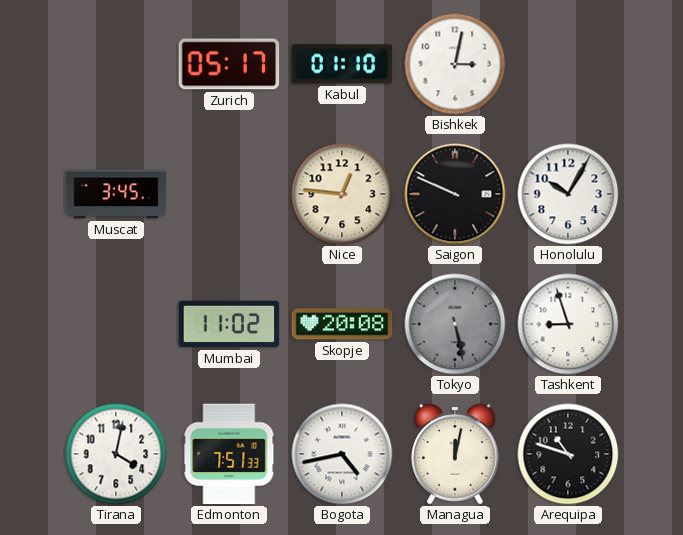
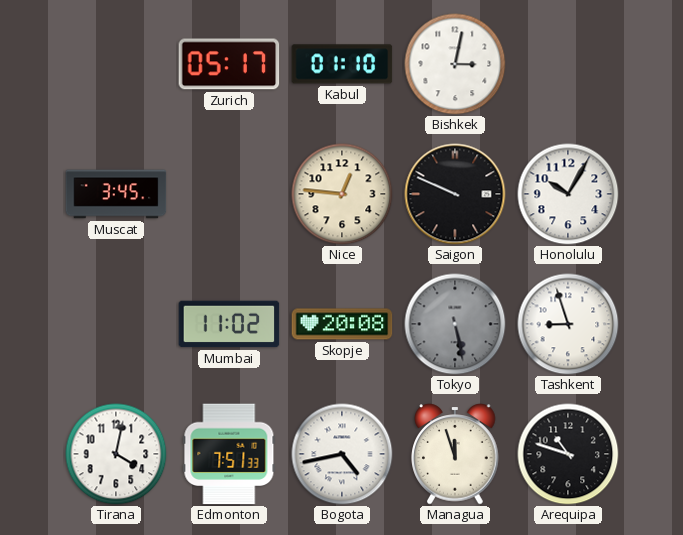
Managua: 12:02 -> 11:57 (455, 454)
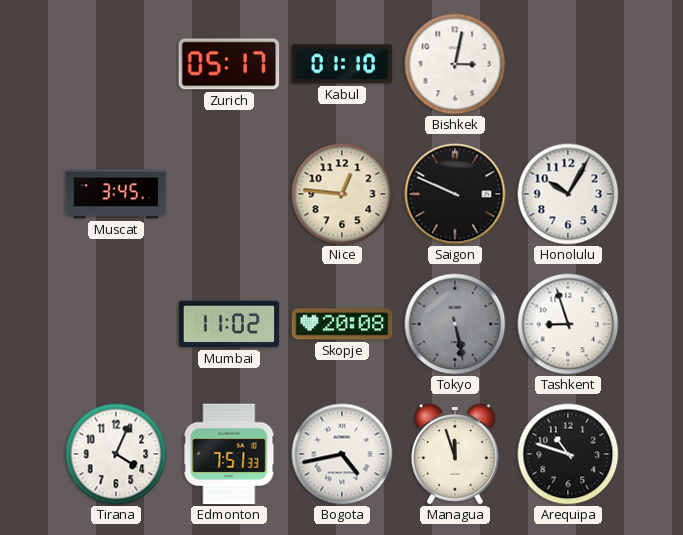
Tirana: 4:02 -> 4:04 (116, 454)
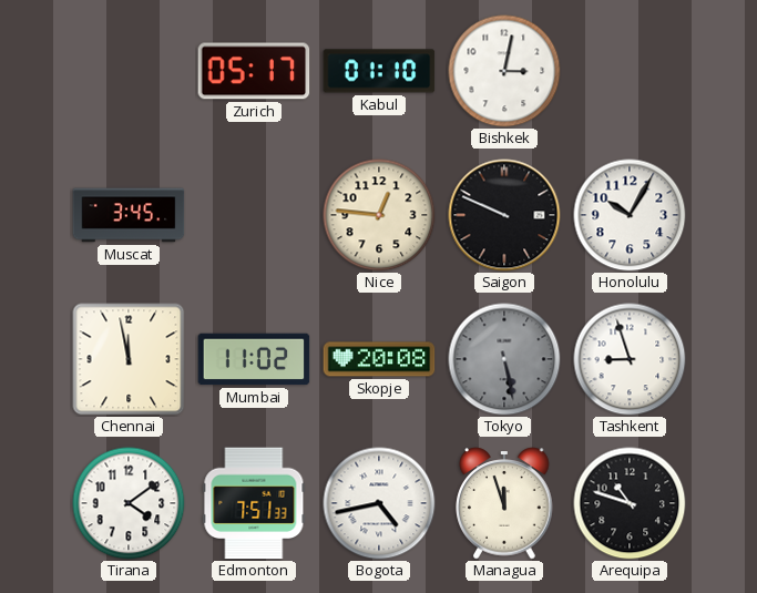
Chennai: none -> 11:58 (129, 359)
Tirana: 4:04 -> 4:09 (129, 503)
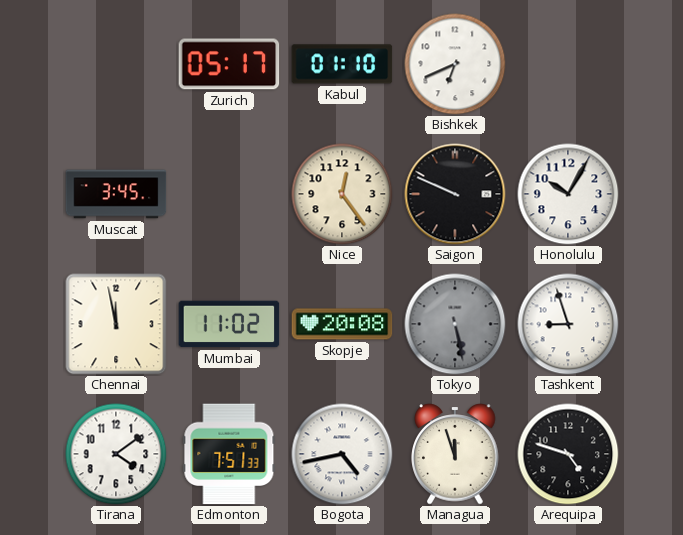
Bishkek: 3:02 -> 6:41 (455, 64)
Nice: 12:46 -> 12:24 (342, 194)
Arequipa: 10:48 -> 4:48 (568, 454)
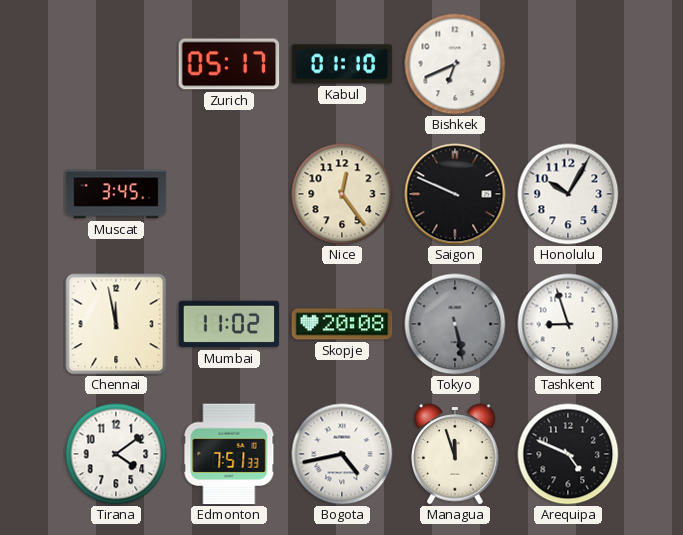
Arequipa: 4:48 -> 4:49 (568, 454)
